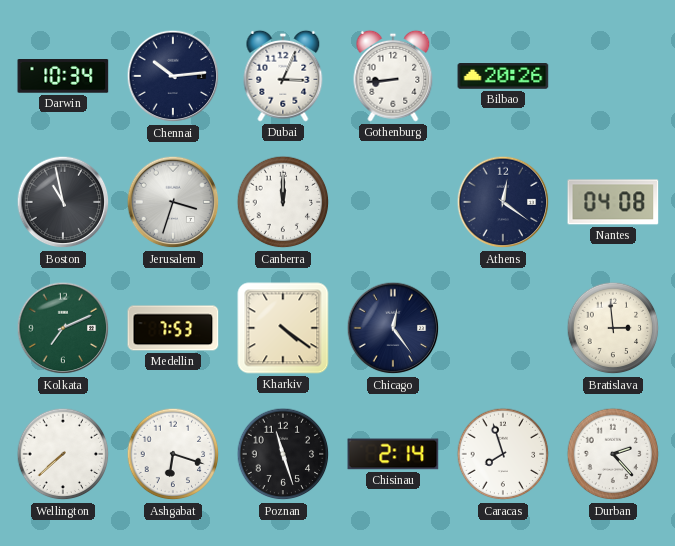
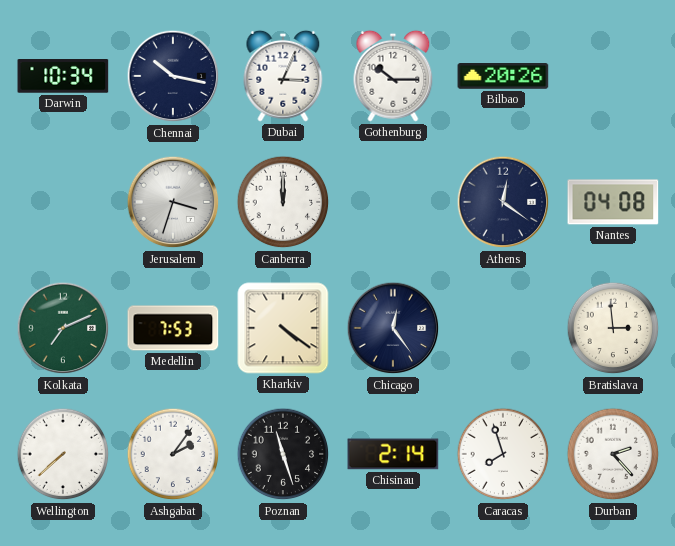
Chennai: 10:14 -> 10:17 (173, 76)
Gothenburg: 8:44 -> 10:15 (393, 76)
Boston: 10:58 -> none (63, 202)
Ashgabat: 6:18 -> 2:06 (173, 454)
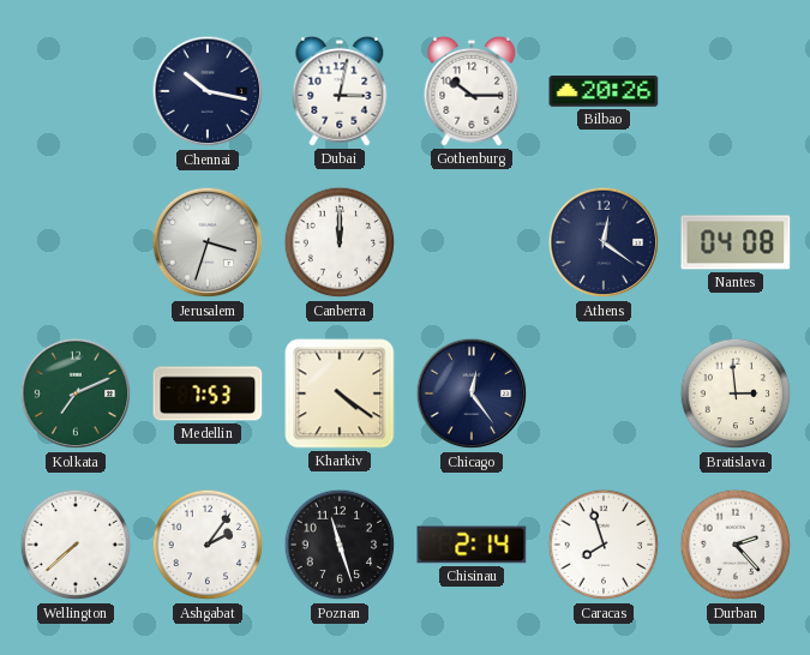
Darwin: 10:34 -> none (63, 77)
Dubai: 3:04 -> 3:02 (340, 91)
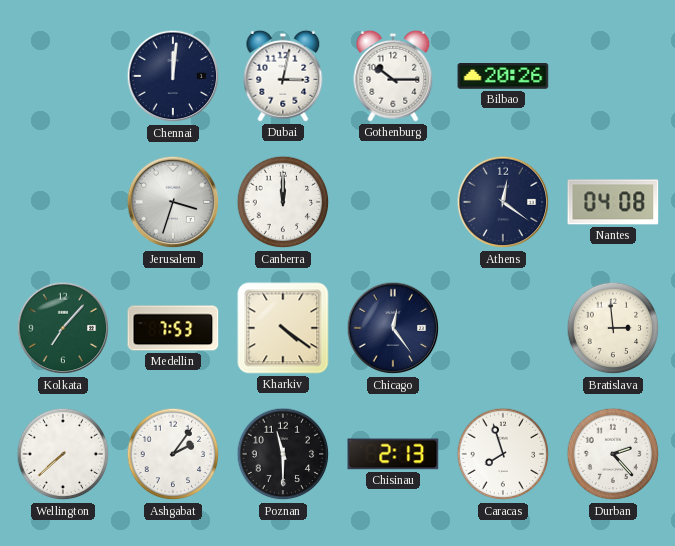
Chennai: 10:17 -> 12:01 (173, 76)
Kolkata: 7:11 -> 7:07 (63, 328)
Poznan: 11:27 -> 11:30 (283, 454)
Chisinau: 2:14 -> 2:13 (393, 454)
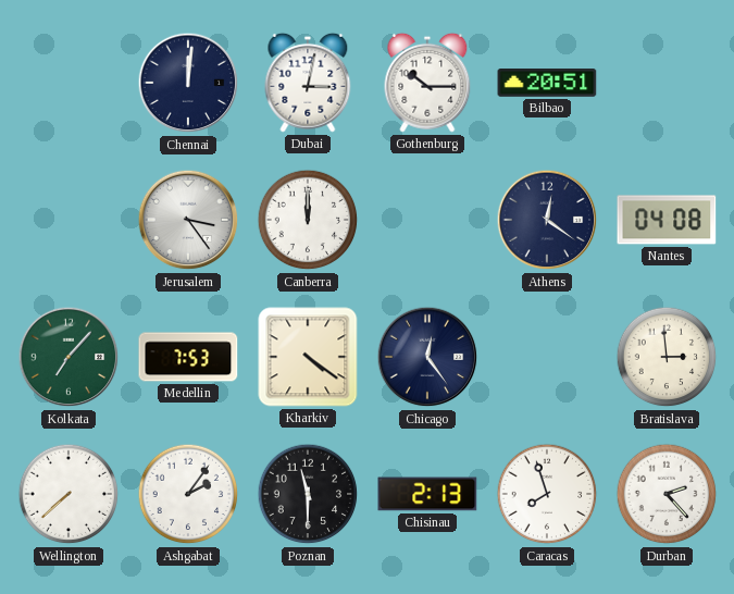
Bilbao: 20:26 -> 20:51 (547, 83)
Jerusalem: 3:33 -> 3:24 (188, 220)
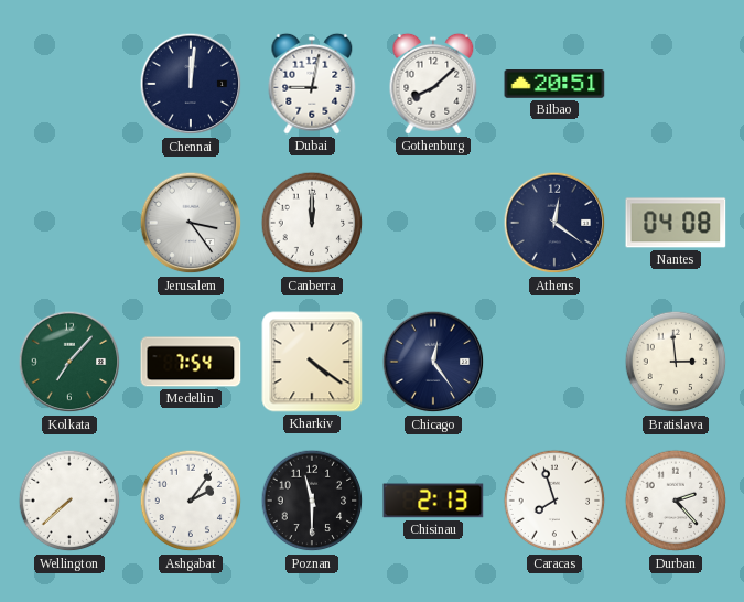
Dubai: 3:02 -> 9:02 (312, 84)
Gothenburg: 10:15 -> 8:08 (433, 84)
Medellin: 7:53 -> 7:54 (191, 362)
